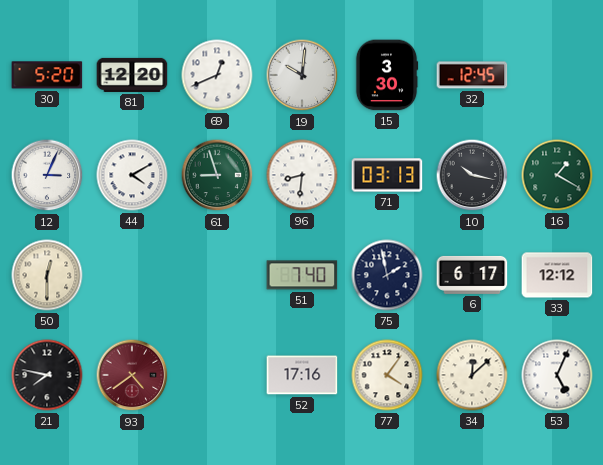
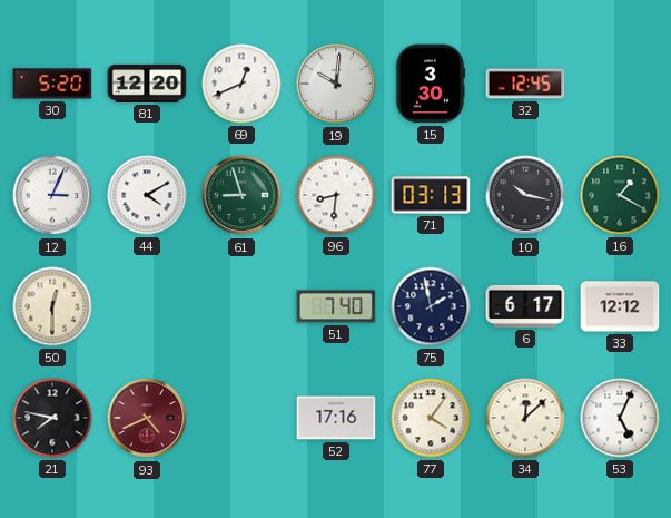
93: 4:39 -> 4:41 (147, 418)
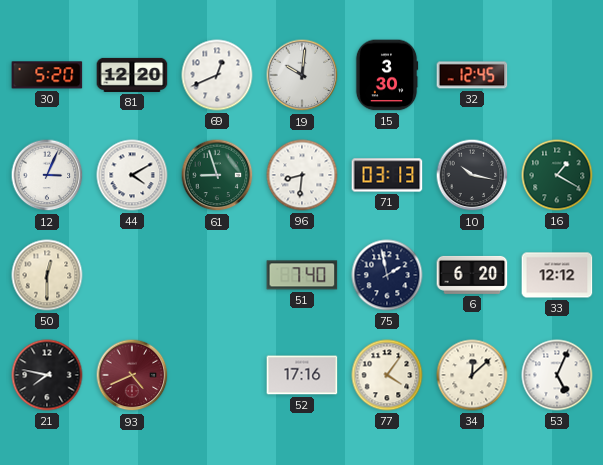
6: 6:17 -> 6:20 (472, 275)
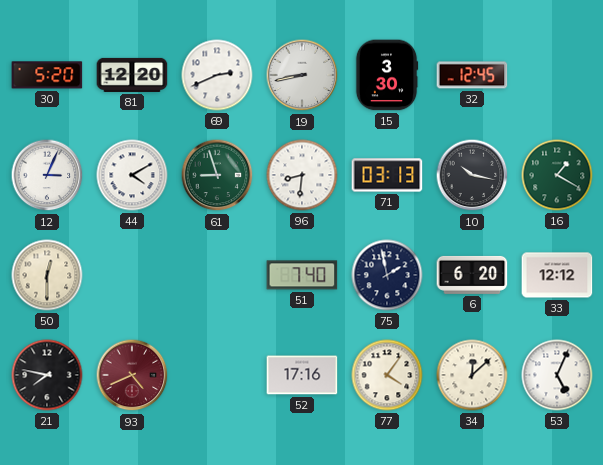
69: 12:41 -> 2:41 (217, 75)
19: 10:01 -> 8:43 (302, 75)
